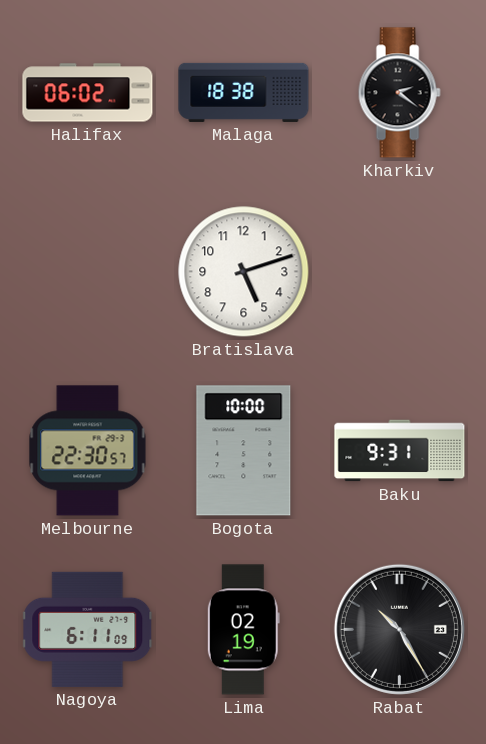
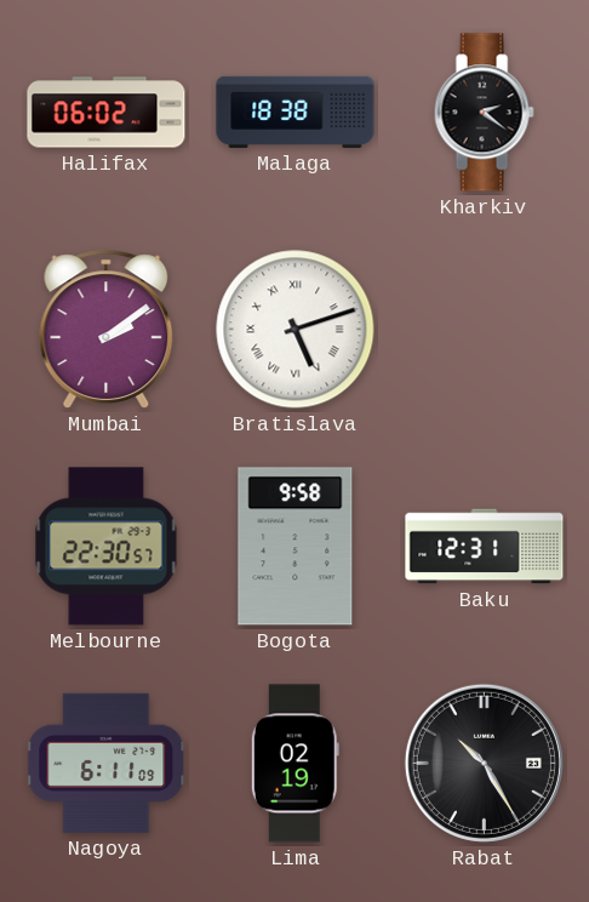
Mumbai: none -> 2:09 (107, 330)
Bratislava numerals: Arabic -> Roman (296, 330)
Bogota: 10:00 -> 9:58 (296, 547)
Baku: 9:31 -> 12:31 (485, 547)
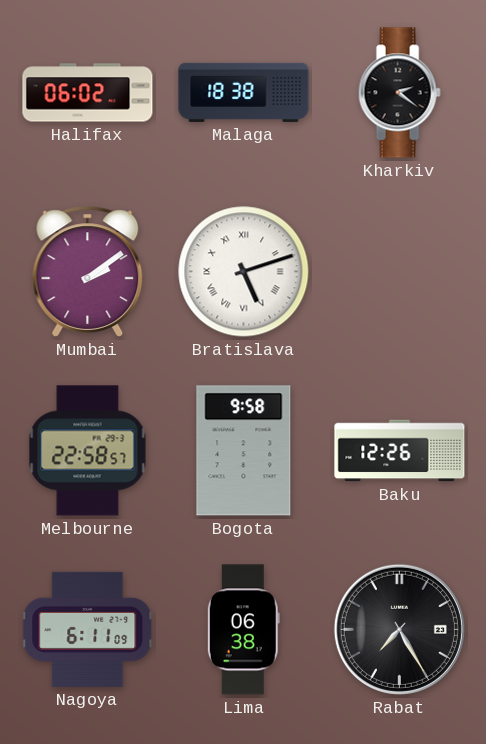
Melbourne: 22:30 -> 22:58 (88, 451)
Baku: 12:31 -> 12:26 (400, 451)
Lima: 02:19 -> 06:38 (243, 630)
Rabat: 10:25 -> 7:25 (399, 629)
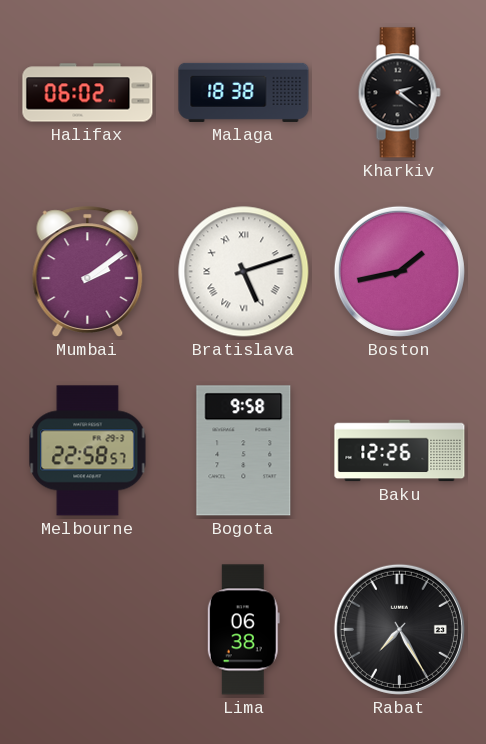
Boston: none -> 1:43 (399, 271)
Nagoya: 6:11 -> none (88, 629)
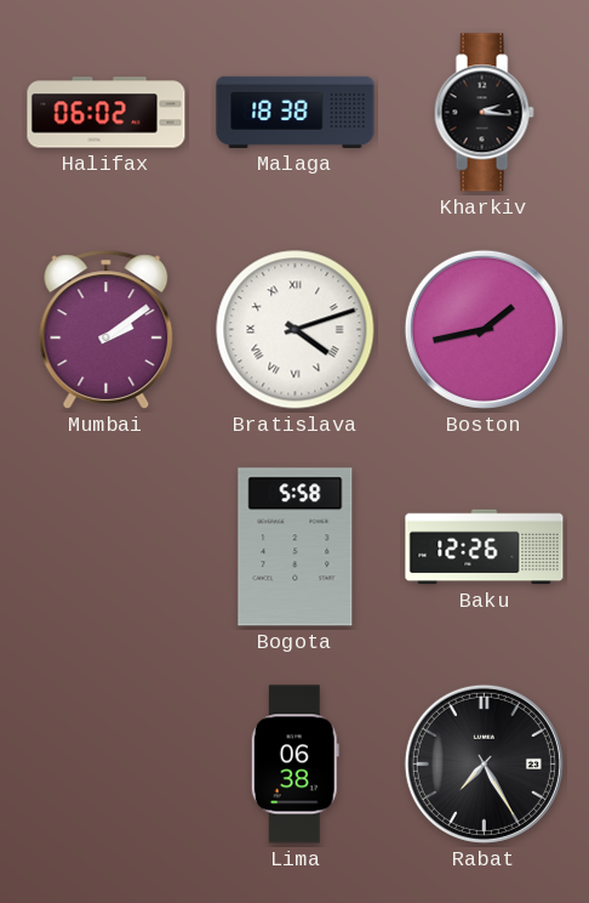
Kharkiv: 2:21 -> 2:16 (484, 113)
Bratislava: 5:12 -> 4:12 (296, 330)
Melbourne: 22:58 -> none (88, 451)
Bogota: 9:58 -> 5:58 (296, 547)
